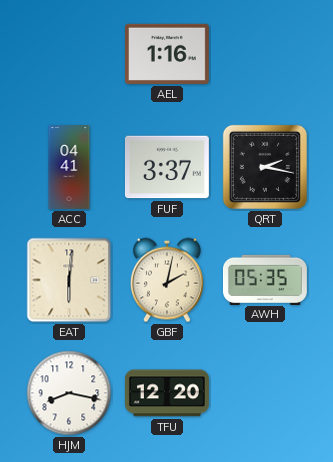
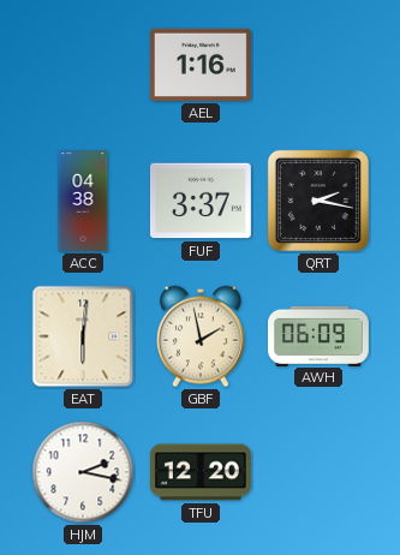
ACC: 04:41 -> 04:38 (83, 202)
GBF: 2:02 -> 1:58 (201, 336)
AWH: 05:35 -> 06:09 (320, 335)
HJM: 8:17 -> 2:17 (83, 472)
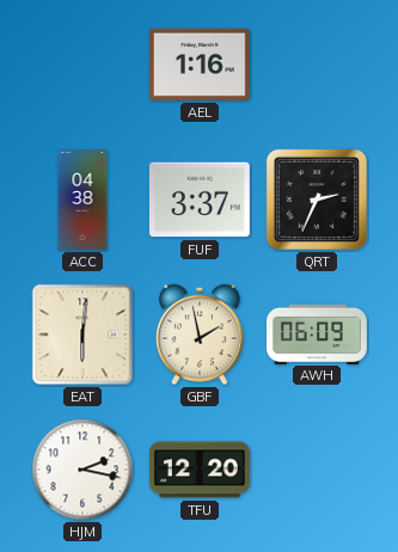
QRT: 2:17 -> 2:34 (317, 200)
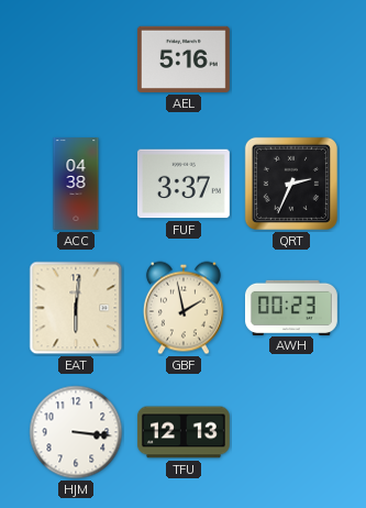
AEL: 1:16 -> 5:16 (184, 59)
AWH: 06:09 -> 00:23 (292, 307)
HJM: 2:17 -> 3:16 (76, 432)
TFU: 12:20 -> 12:13 (184, 432)
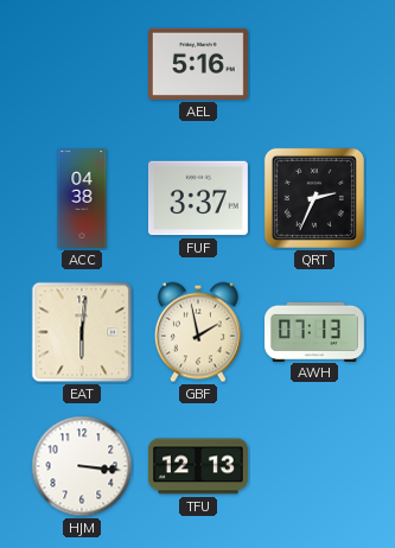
AWH: 00:23 -> 07:13 (316, 331)
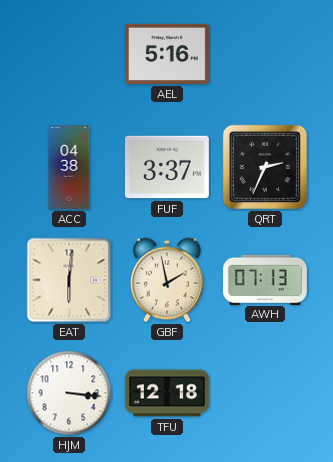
TFU: 12:13 -> 12:18 (167, 393)
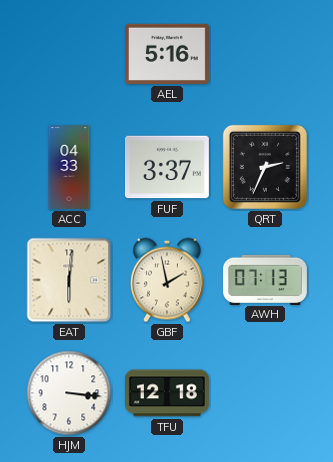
ACC: 04:38 -> 04:33 (69, 168)
